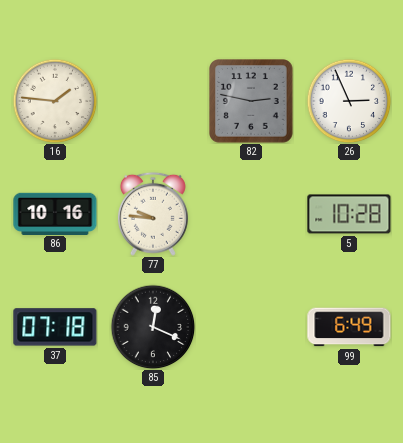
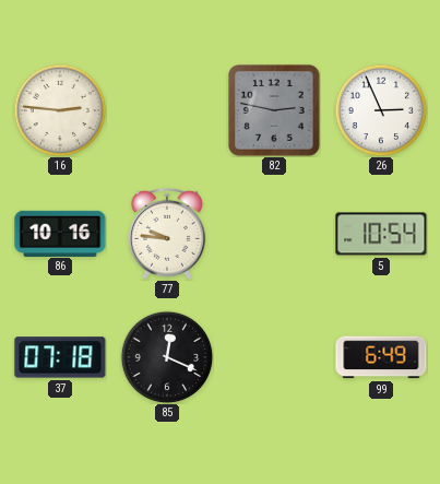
16: 1:46 -> 2:46 (60, 110)
5: 10:28 -> 10:54 (381, 234)
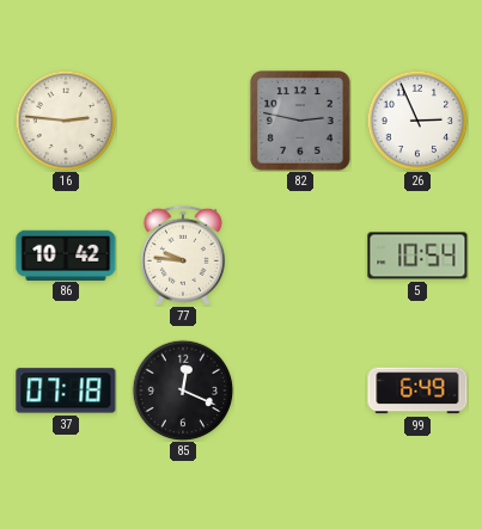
86: 10:16 -> 10:42 (66, 254)
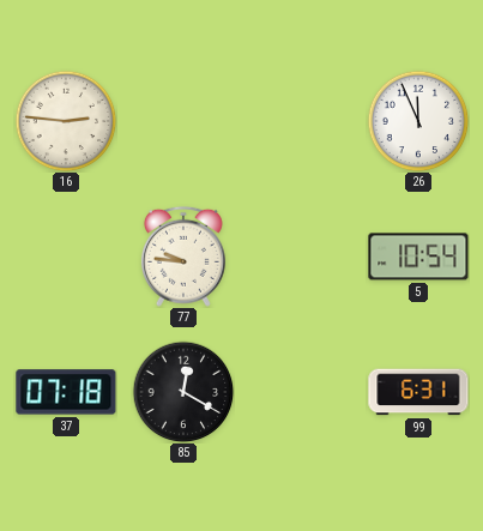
82: 2:47 -> none (301, 122)
26: 2:56 -> 11:56 (418, 121)
86: 10:42 -> none (66, 254)
85: 12:19 -> 12:20 (183, 392)
99: 6:49 -> 6:31 (418, 392)
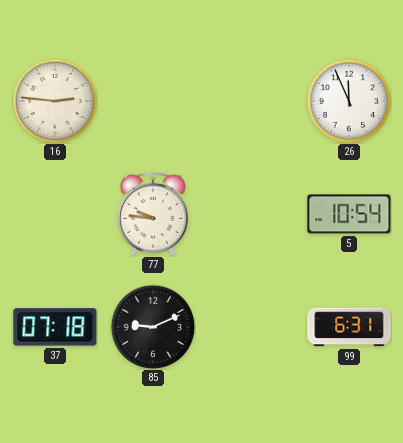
85: 12:20 -> 9:11 (153, 327)
